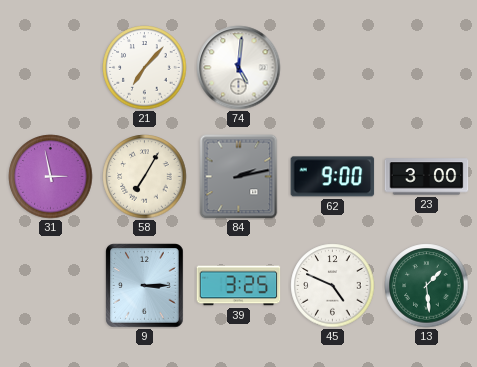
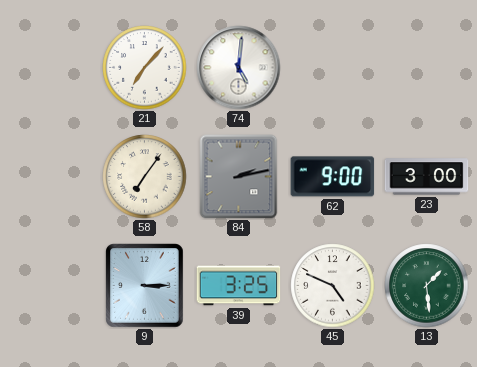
31: 2:58 -> none (51, 177)
58: 7:05 -> 7:06 (145, 177)
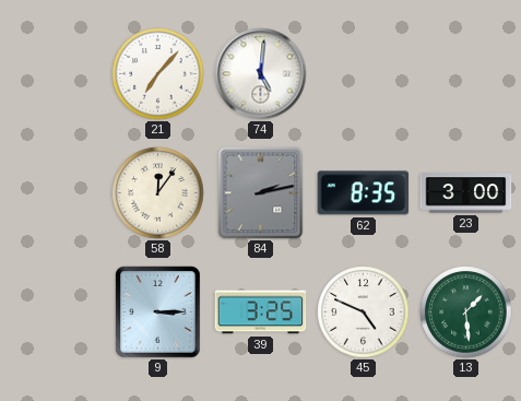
58: 7:06 -> 12:06 (158, 193)
62: 9:00 -> 8:35 (364, 193)
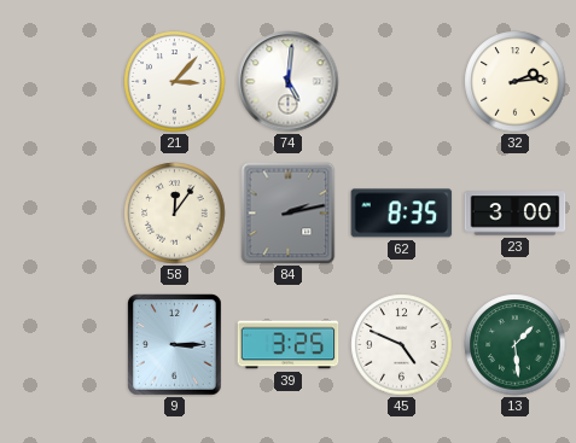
21: 7:07 -> 3:07 (175, 82)
32: none -> 2:14 (516, 82)
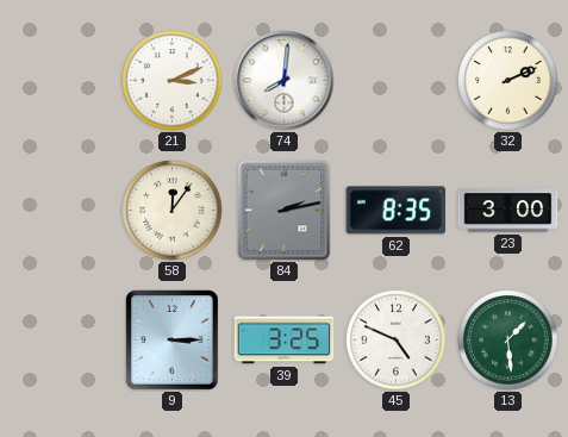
21: 3:07 -> 3:11 (173, 81)
74: 5:01 -> 8:01 (285, 81)
32: 2:14 -> 2:11 (508, 81)
